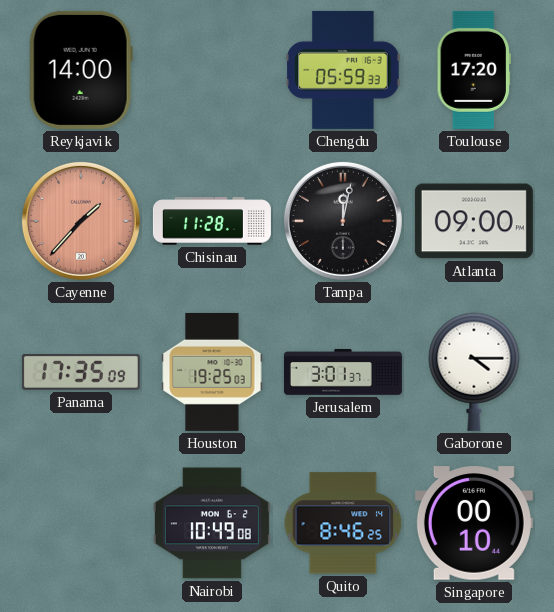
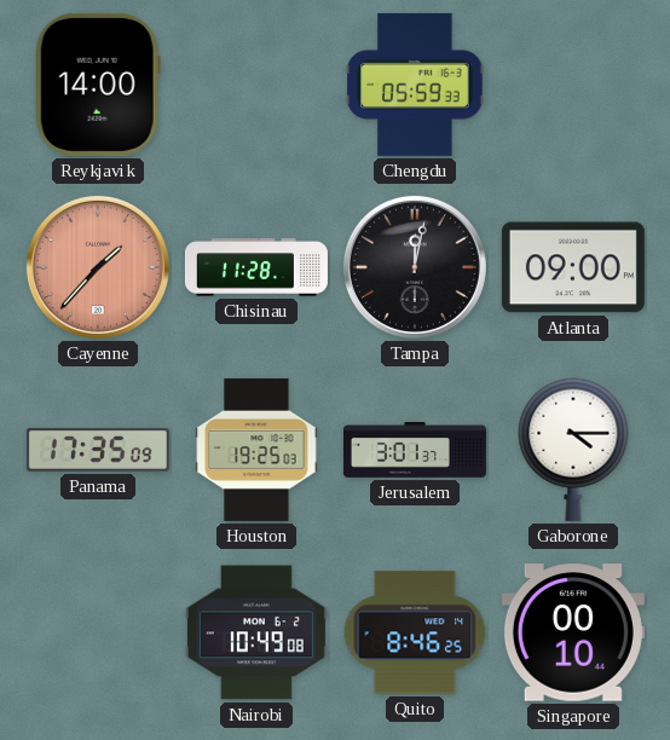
Toulouse: 17:20 -> none (473, 70)
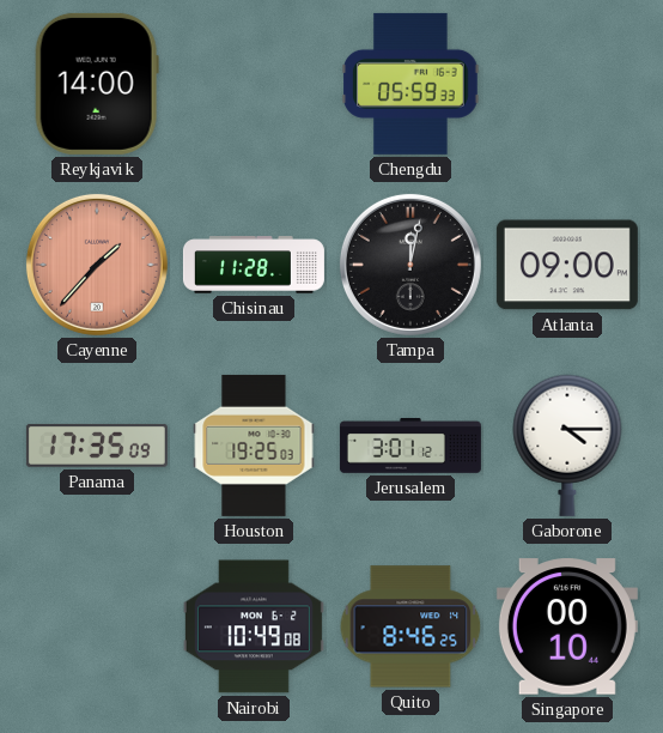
Jerusalem: 3:01:37 -> 3:01:12 (410, 447)
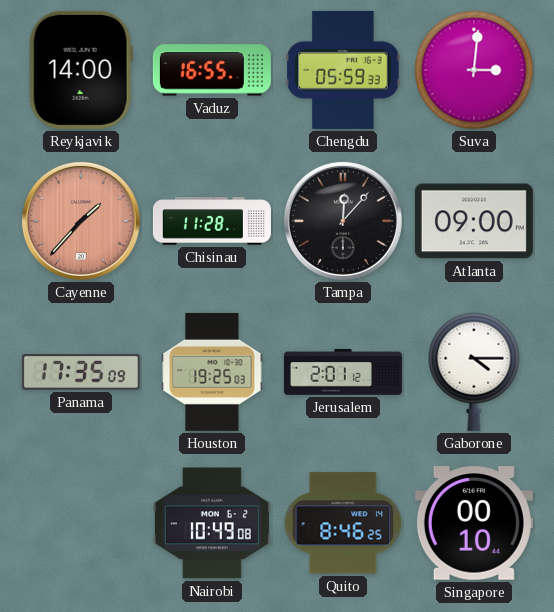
Vaduz: none -> 16:55 (212, 70)
Suva: none -> 3:01 (474, 70)
Tampa: 12:02 -> 12:07 (343, 221)
Jerusalem: 3:01 -> 2:01 (343, 373)
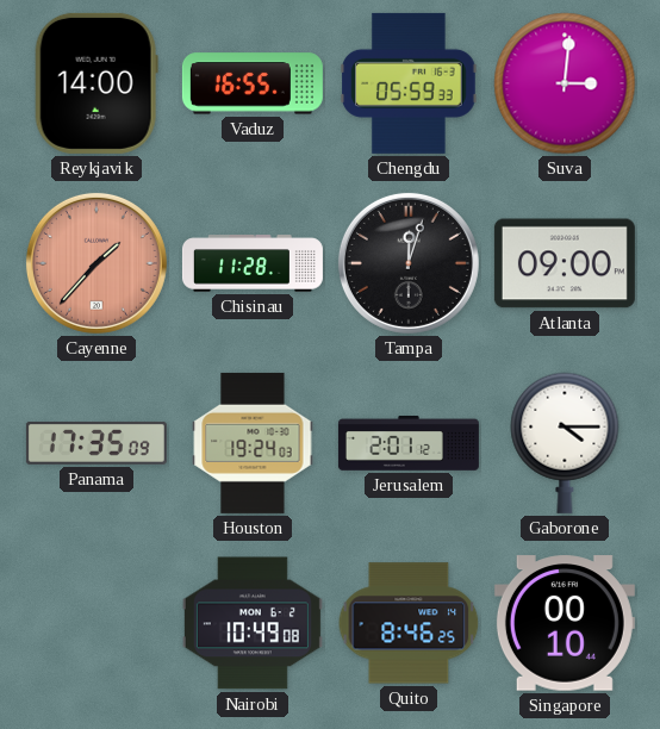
Tampa: 12:07 -> 12:03 (409, 263)
Houston: 19:25 -> 19:24 (253, 443)
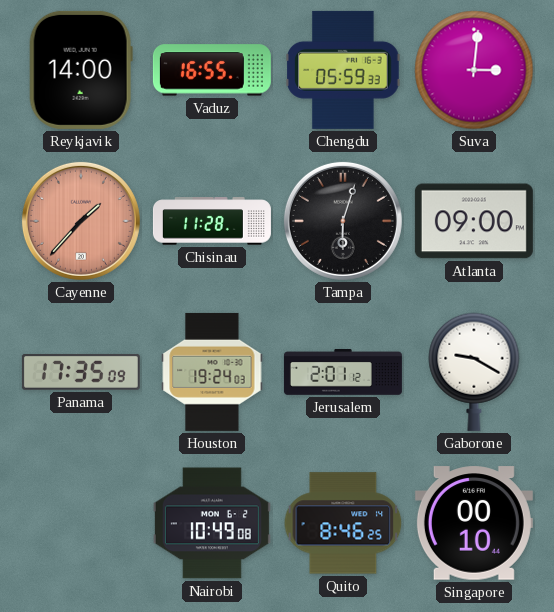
Tampa: 12:03 -> 6:03 (343, 221)
Gaborone: 4:15 -> 9:20 (474, 372)
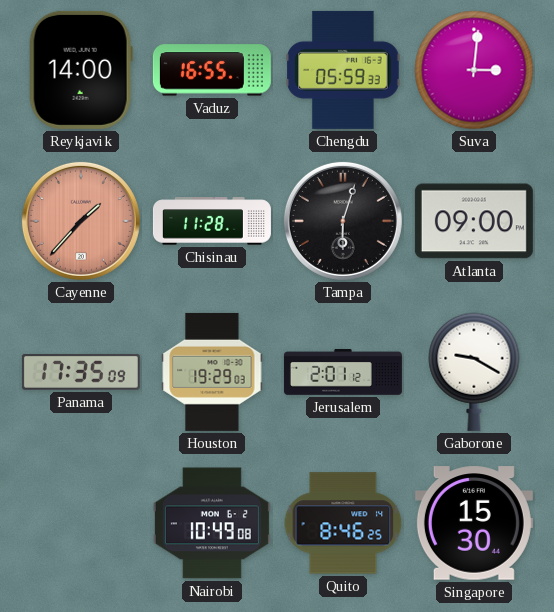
Houston: 19:24 -> 19:29 (212, 372)
Singapore: 00:10 -> 15:30 (474, 523)
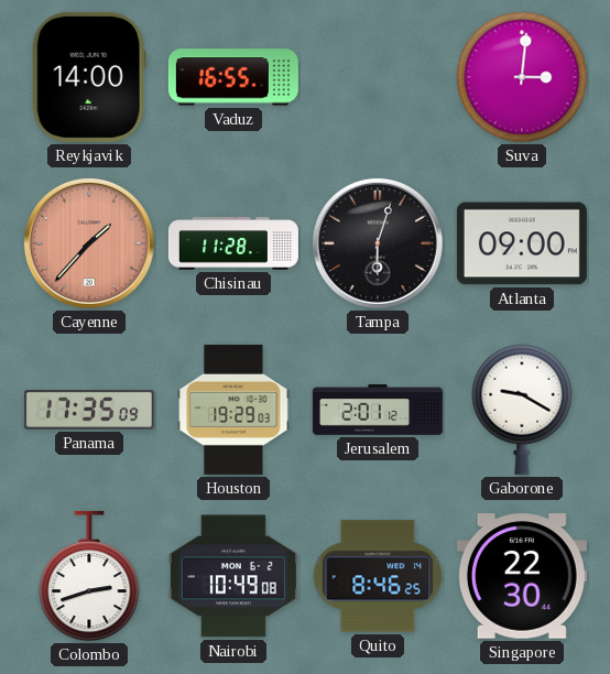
Chengdu: 05:59 -> none (343, 70)
Colombo: none -> 2:42 (89, 576)
Singapore: 15:30 -> 22:30 (522, 576)
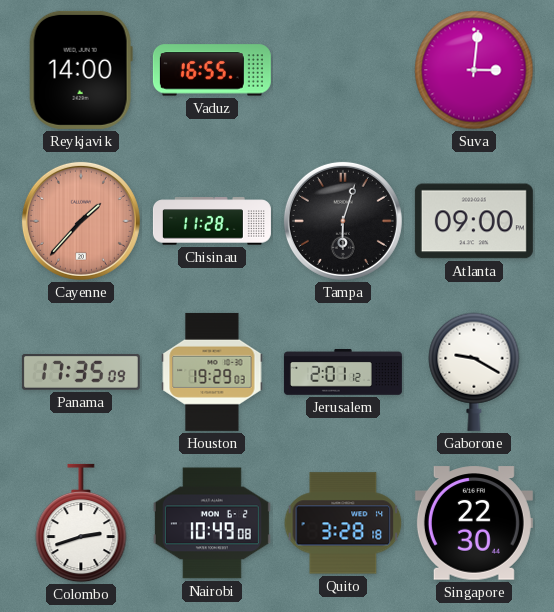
Quito: 8:46 -> 3:28 (343, 523)
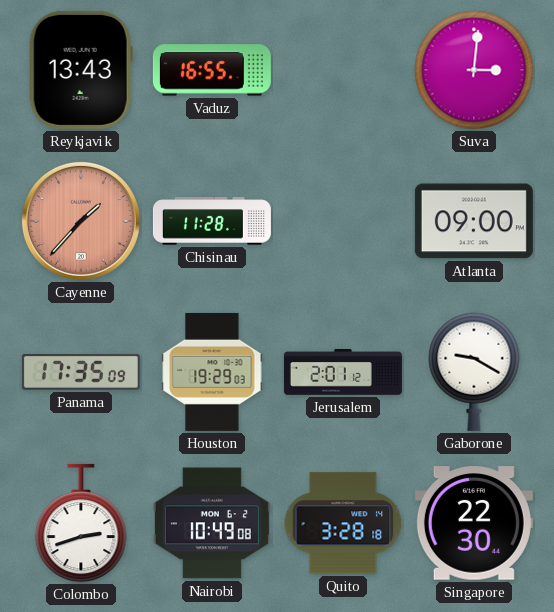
Reykjavik: 14:00 -> 13:43 (81, 70)
Tampa: 6:03 -> none (343, 221)
